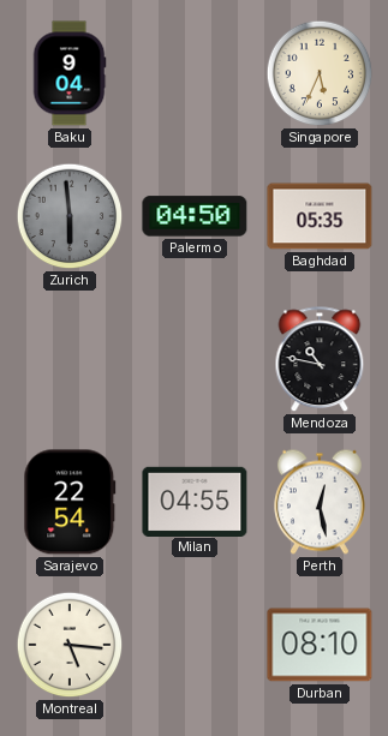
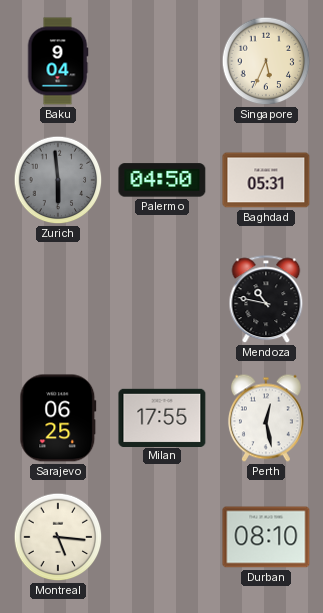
Baghdad: 05:35 -> 05:31 (266, 180)
Sarajevo: 22:54 -> 06:25 (58, 418)
Milan: 04:55 -> 17:55 (162, 417)
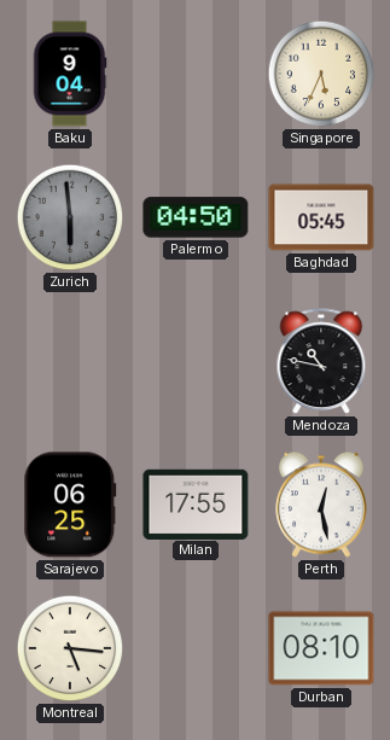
Baghdad: 05:31 -> 05:45 (321, 217)
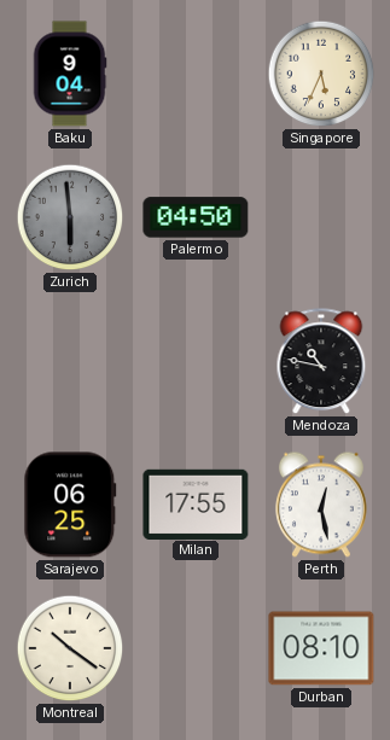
Baghdad: 05:45 -> none (321, 217)
Montreal: 5:16 -> 10:21 (70, 648)
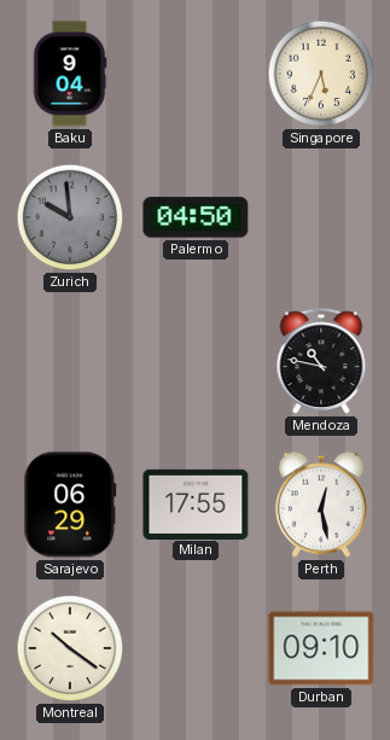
Zurich: 5:59 -> 9:59 (70, 217)
Sarajevo: 06:25 -> 06:29 (70, 505)
Durban: 08:10 -> 09:10 (321, 648)
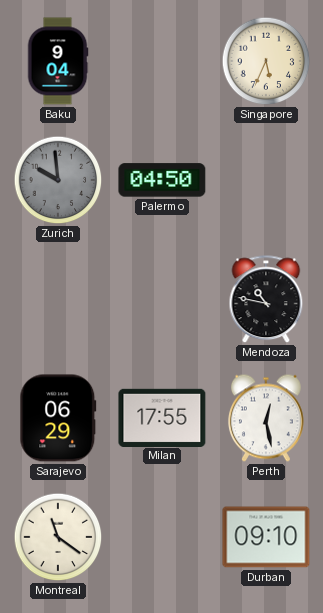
Montreal: 10:21 -> 11:21 (58, 537)
